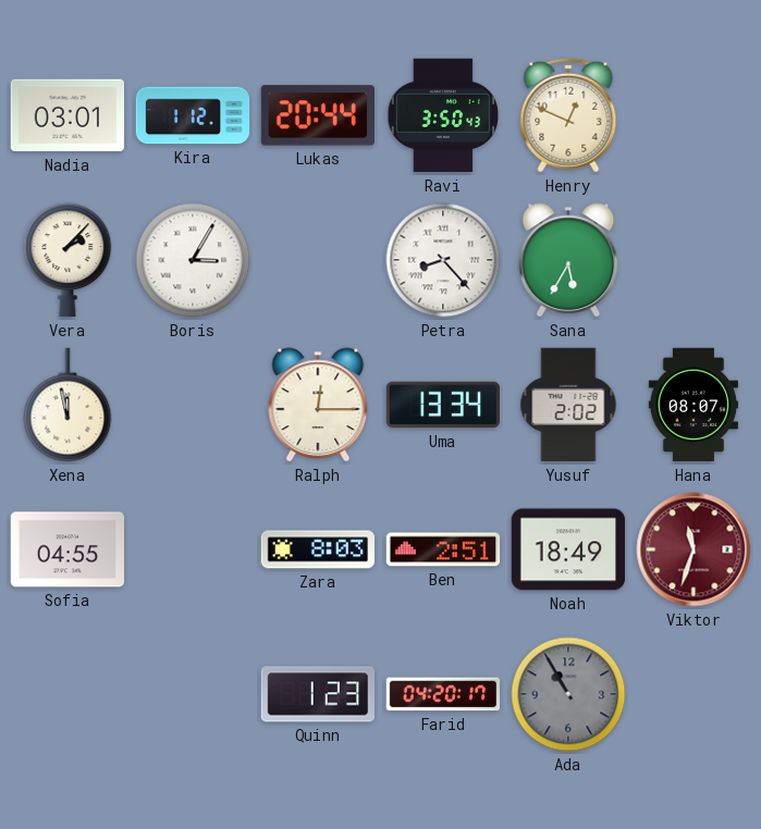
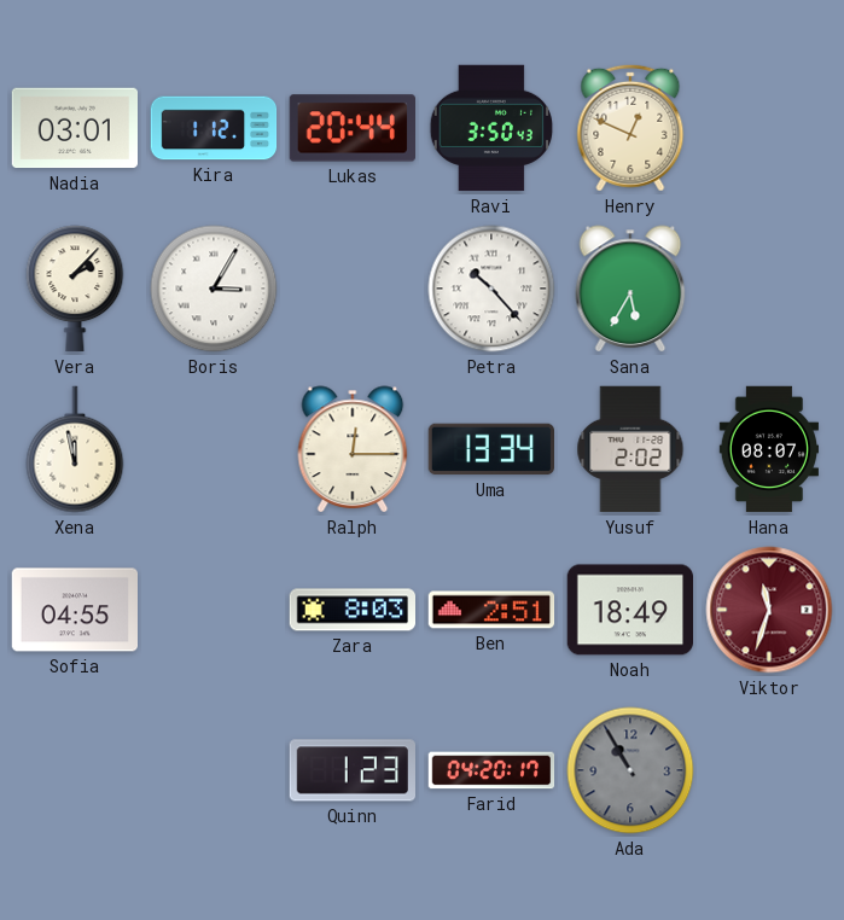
Petra: 8:23 -> 10:23 (491, 289)
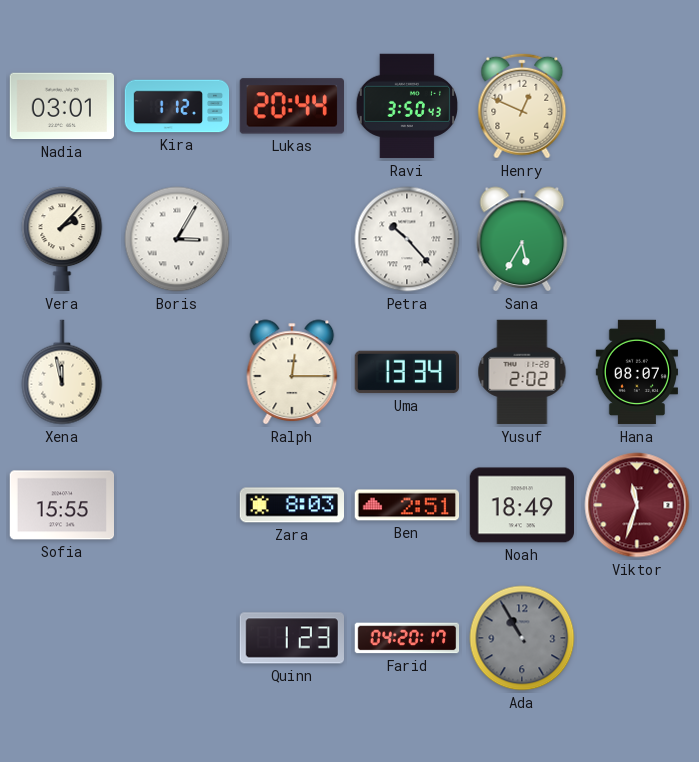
Sofia: 04:55 -> 15:55 (61, 505)
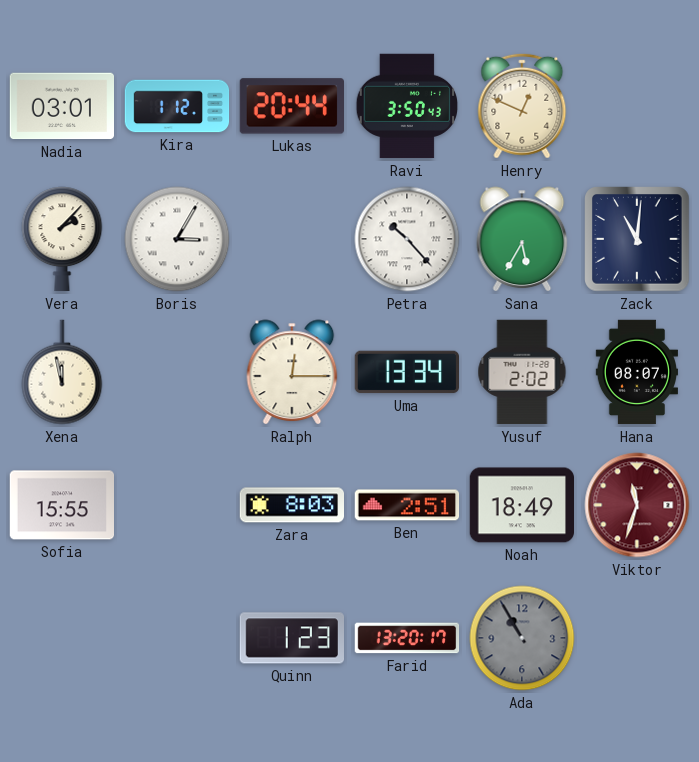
Zack: none -> 11:01 (637, 239)
Farid: 04:20 -> 13:20 (407, 638)
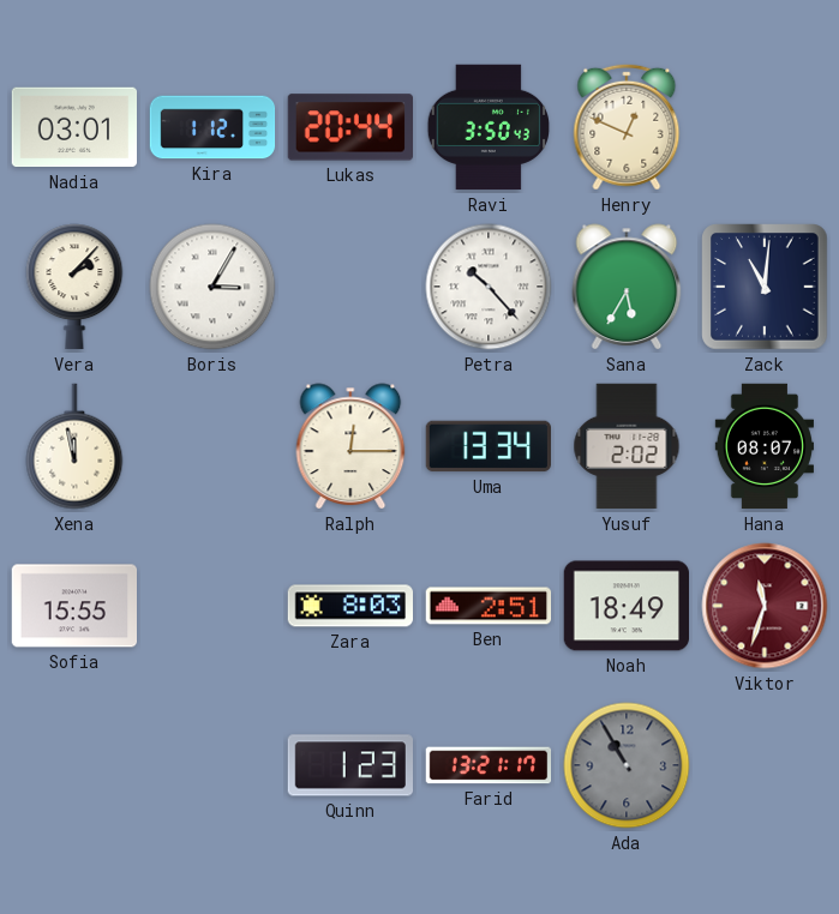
Farid: 13:20 -> 13:21 (489, 765)
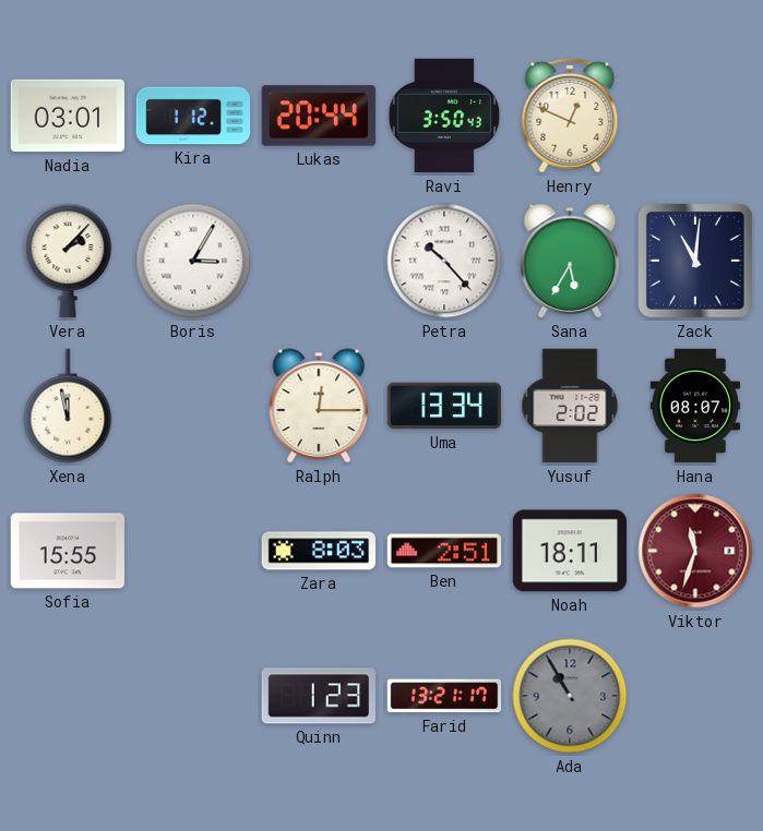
Noah: 18:49 -> 18:11 (570, 551)
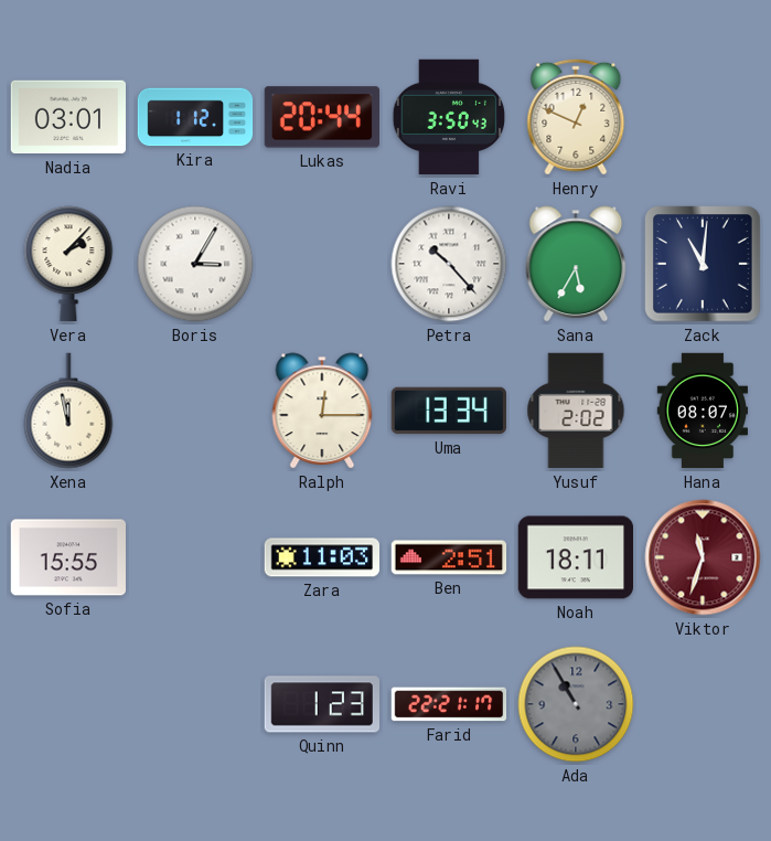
Zara: 8:03 -> 11:03 (321, 557)
Farid: 13:21 -> 22:21 (449, 704)
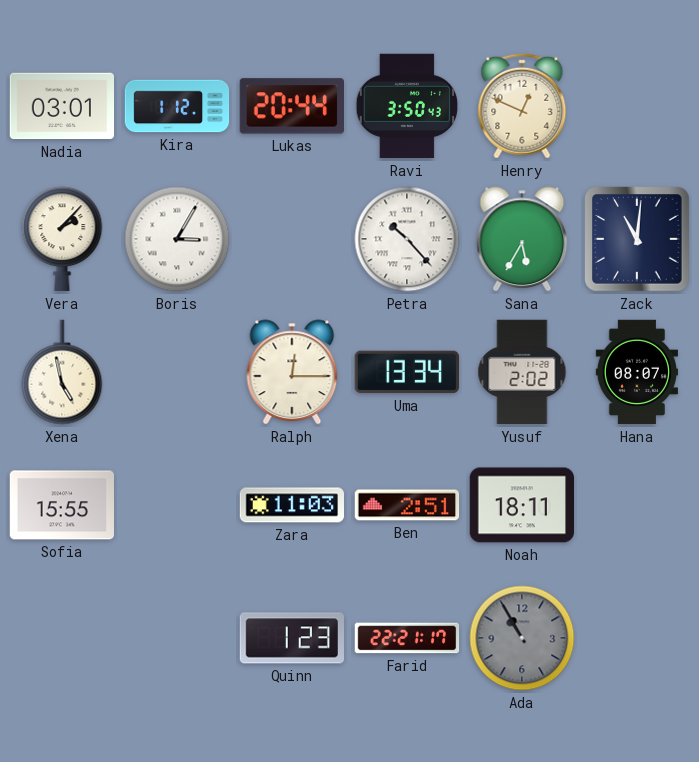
Xena: 11:58 -> 4:58 (62, 372)
Viktor: 11:33 -> none (703, 557)
